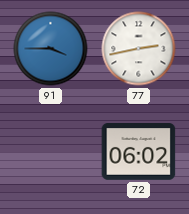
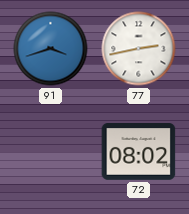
91: 3:45 -> 3:42 (51, 49)
72: 06:02 -> 08:02 (139, 152)
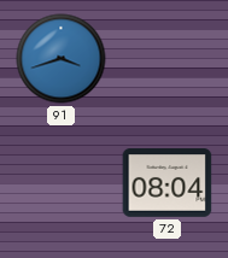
77: 2:43 -> none (139, 49)
72: 08:02 -> 08:04 (168, 183)
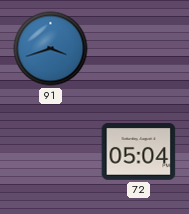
72: 08:04 -> 05:04 (139, 152)
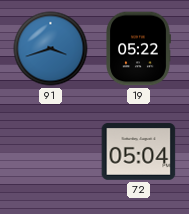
19: none -> 05:22 (138, 49)
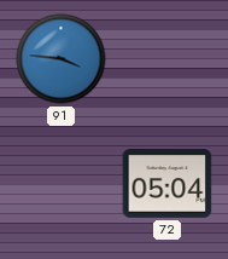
91: 3:42 -> 3:46 (62, 59)
19: 05:22 -> none (138, 49)
